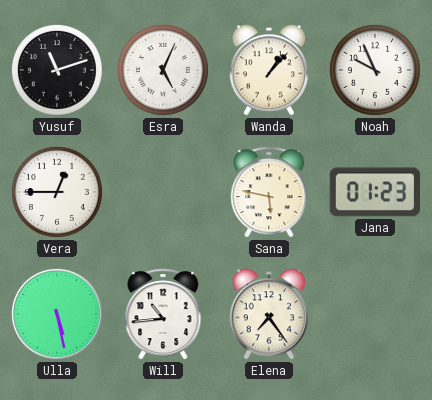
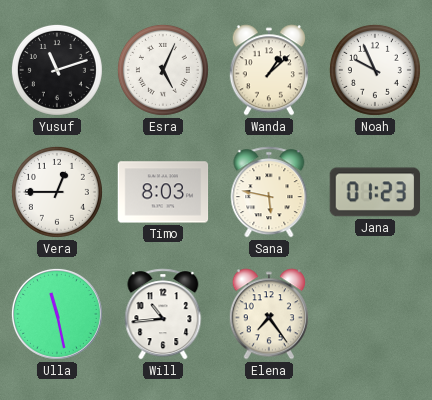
Wanda: 1:07 -> 1:08 (269, 70)
Timo: none -> 8:03 (163, 192)
Ulla: 5:28 -> 11:28 (57, 314)
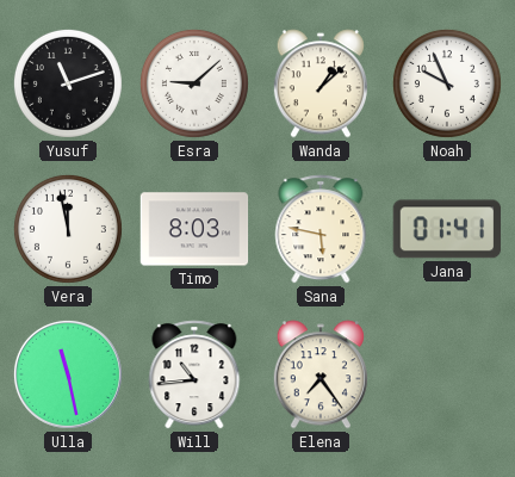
Esra: 5:04 -> 9:08 (194, 83)
Vera: 12:45 -> 11:58 (68, 229)
Jana: 01:23 -> 01:41 (447, 229)
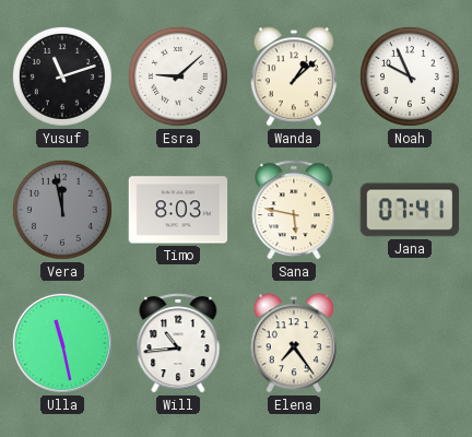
Vera dial: white -> grey (62, 210)
Jana: 01:41 -> 07:41 (410, 210)
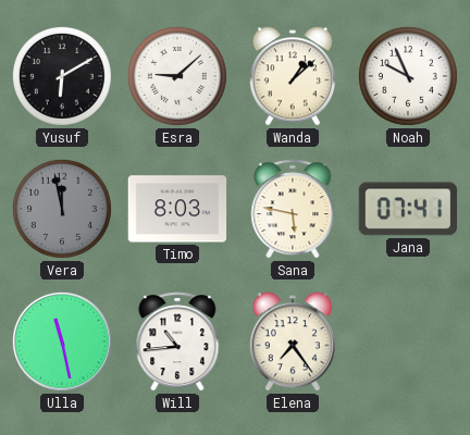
Yusuf: 11:12 -> 6:10 (62, 76)
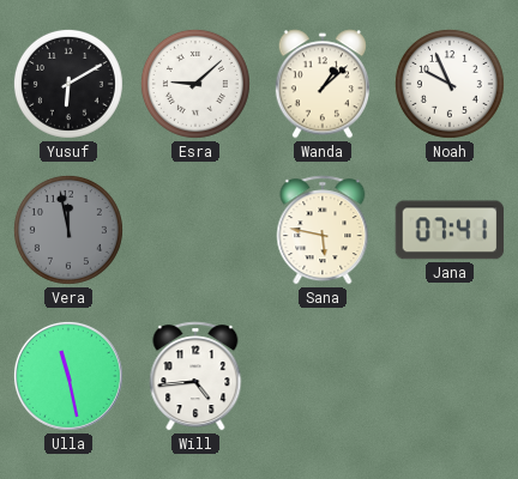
Timo: 8:03 -> none (177, 209)
Will: 10:44 -> 4:44 (195, 376)
Elena: 7:24 -> none (293, 341)
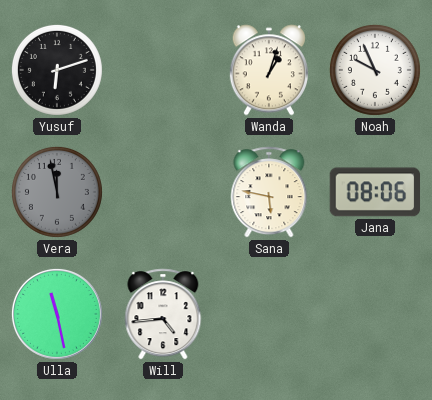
Yusuf: 6:10 -> 6:12 (57, 70)
Esra: 9:08 -> none (195, 84)
Wanda: 1:08 -> 1:03 (269, 70)
Jana: 07:41 -> 08:06 (375, 192)
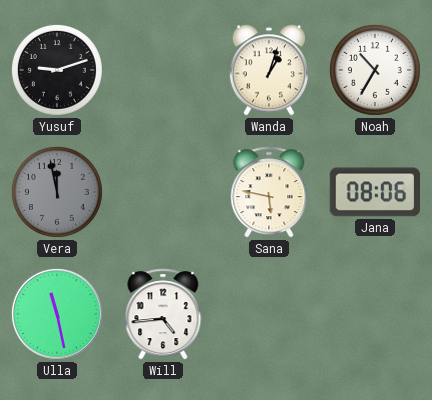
Yusuf: 6:12 -> 9:12 (57, 70)
Noah: 9:56 -> 10:35 (375, 70)
